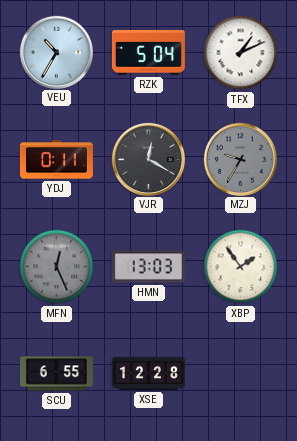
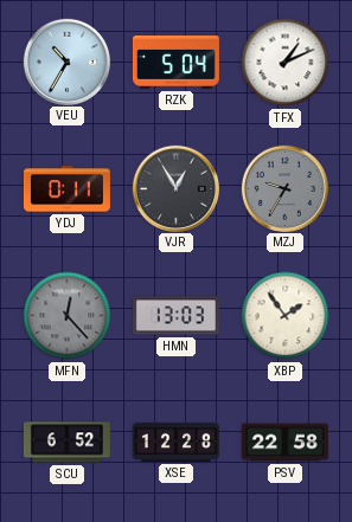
VJR: 12:20 -> 12:55 (175, 188)
MFN: 12:26 -> 12:23 (68, 316)
SCU: 6:55 -> 6:52 (66, 443)
PSV: none -> 22:58 (284, 443)
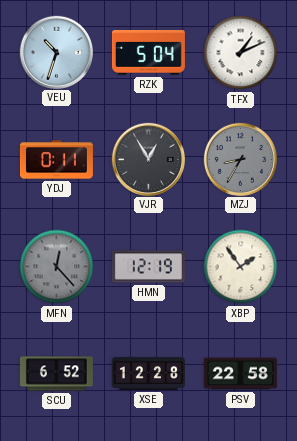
VEU: 10:35 -> 10:33 (56, 52)
MZJ: 9:35 -> 8:35 (240, 159)
HMN: 13:03 -> 12:19 (148, 267)
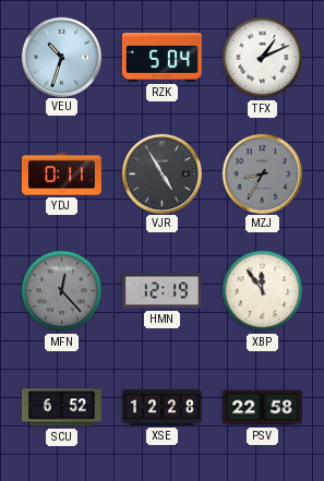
VJR: 12:55 -> 4:55 (161, 173)
XBP: 1:54 -> 11:54 (263, 291)
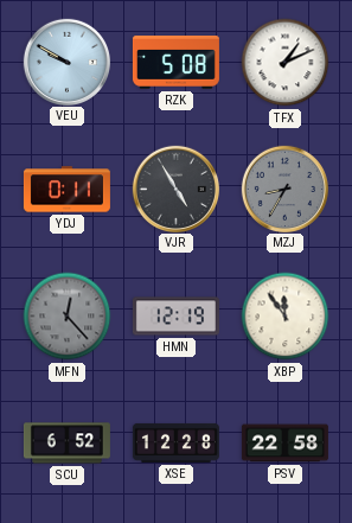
VEU: 10:33 -> 9:50 (66, 62)
RZK: 5:04 -> 5:08 (175, 63)
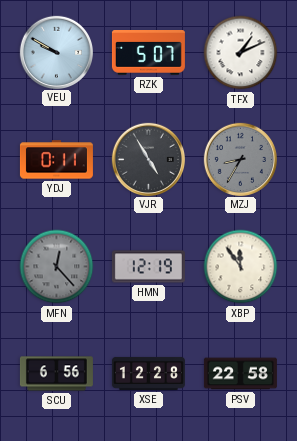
RZK: 5:08 -> 5:07 (148, 53)
SCU: 6:52 -> 6:56 (56, 374)
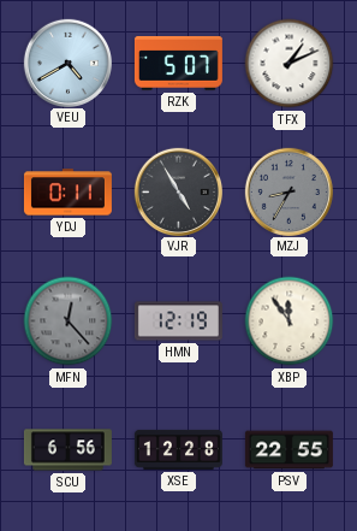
VEU: 9:50 -> 4:40 (67, 63)
PSV: 22:58 -> 22:55 (288, 450)
